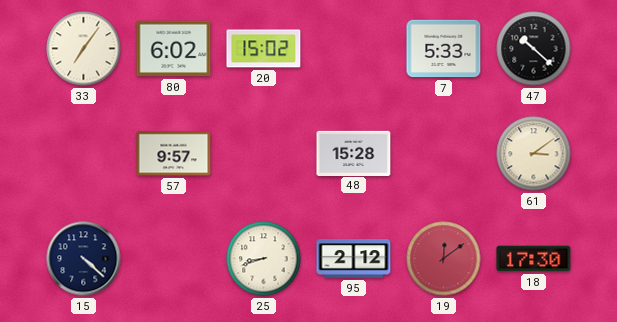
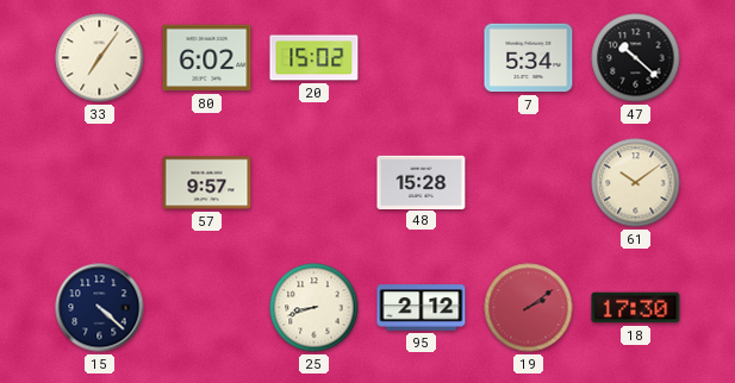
7: 5:33 -> 5:34 (529, 58)
61: 3:09 -> 10:09 (636, 183)
19: 12:09 -> 2:09 (529, 308)
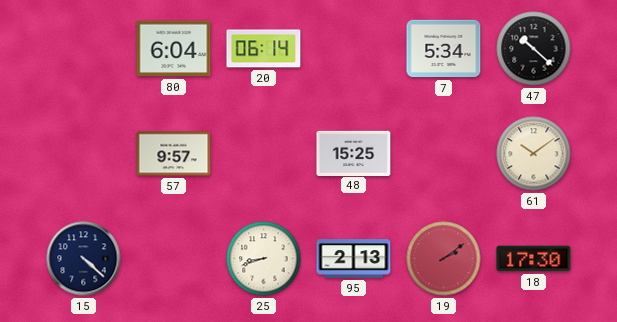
33: 7:06 -> none (100, 58)
80: 6:02 -> 6:04 (174, 49)
20: 15:02 -> 06:14 (264, 49)
48: 15:28 -> 15:25 (354, 153)
95: 2:12 -> 2:13 (354, 259)
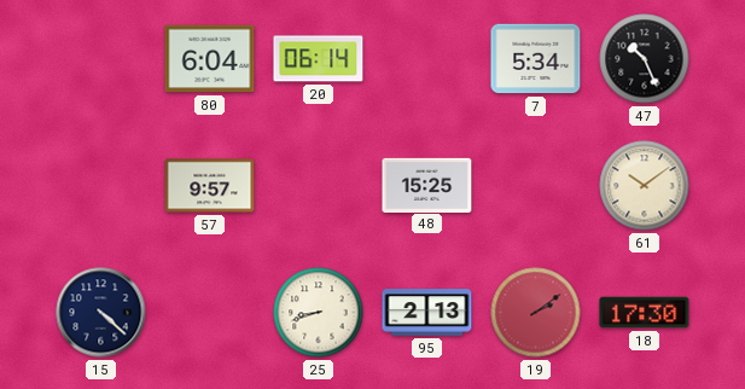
47: 10:22 -> 10:26 (645, 59)
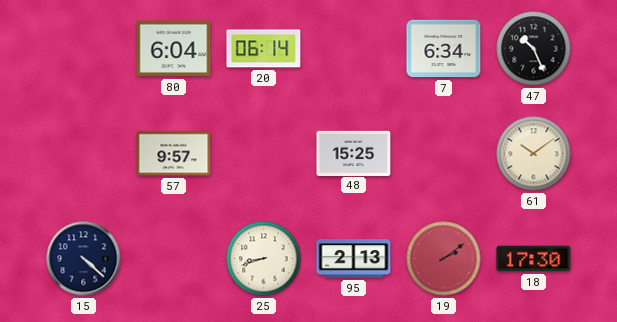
7: 5:34 -> 6:34 (444, 49)
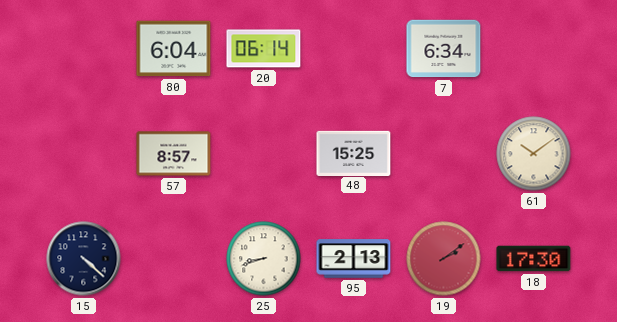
47: 10:26 -> none (534, 49)
57: 9:57 -> 8:57 (174, 154)
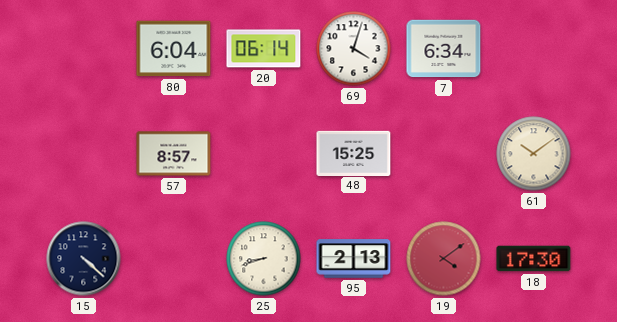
69: none -> 4:03 (354, 49)
19: 2:09 -> 4:09 (444, 259)
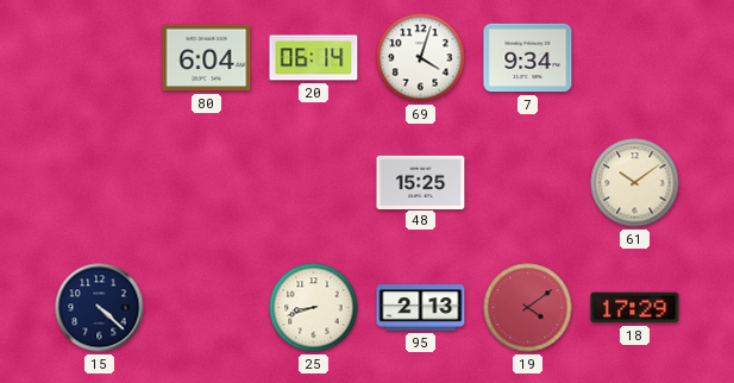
7: 6:34 -> 9:34 (528, 58)
57: 8:57 -> none (174, 154)
18: 17:30 -> 17:29 (635, 308)
